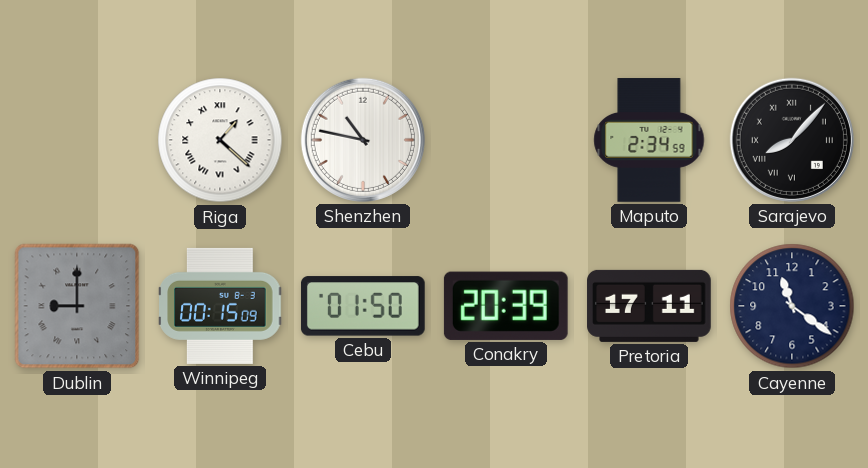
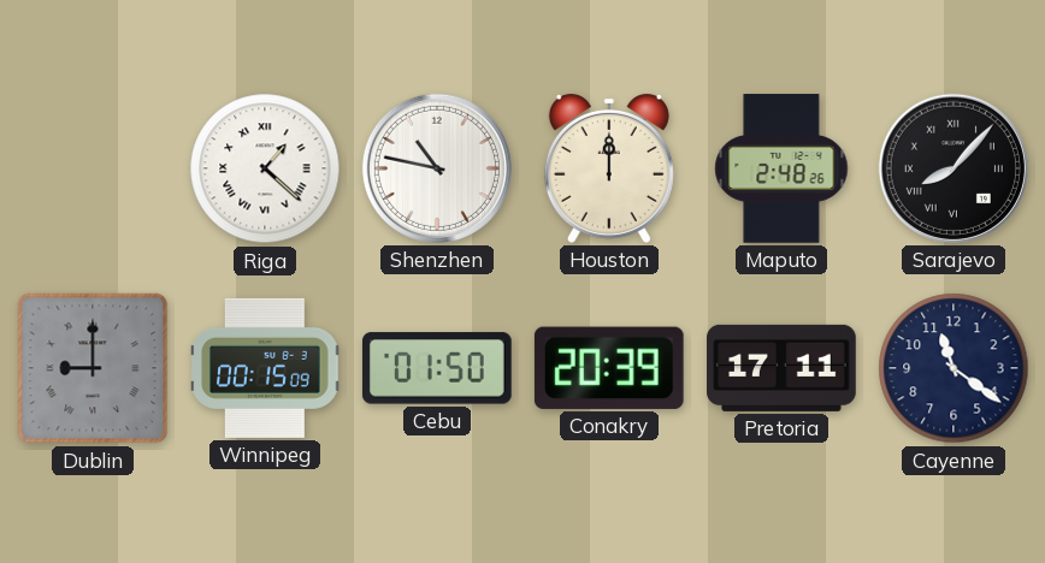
Houston: none -> 12:00 (609, 168)
Maputo: 2:34 -> 2:48 (781, 168)
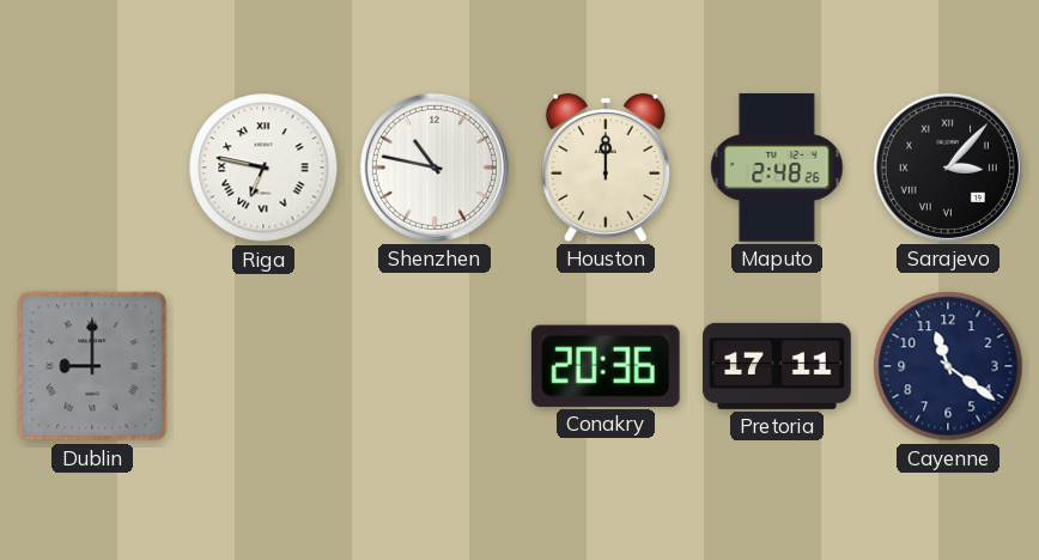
Riga: 1:22 -> 6:47 (263, 168)
Sarajevo: 8:07 -> 3:07 (948, 168)
Winnipeg: 00:15 -> none (265, 368)
Cebu: 01:50 -> none (437, 368)
Conakry: 20:39 -> 20:36 (606, 366)
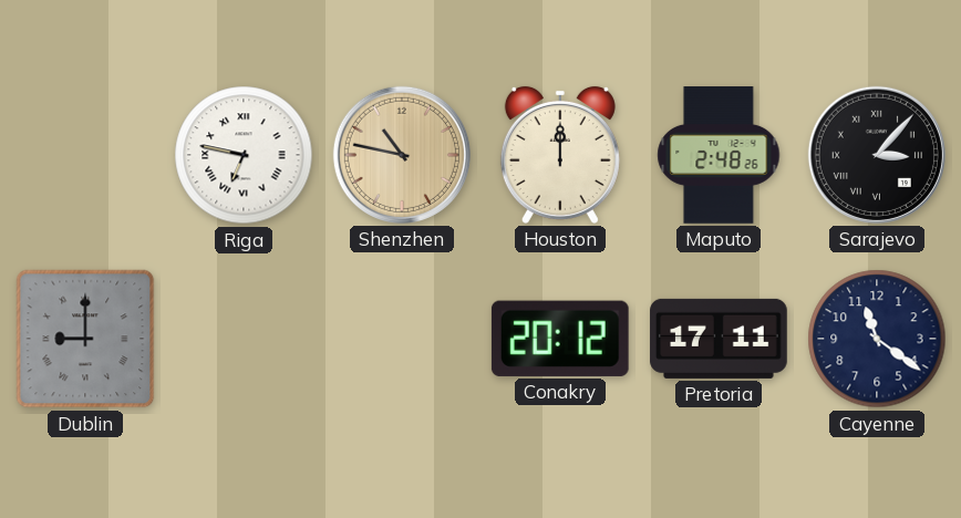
Shenzhen dial: white -> champagne (402, 155)
Conakry: 20:36 -> 20:12 (560, 339)
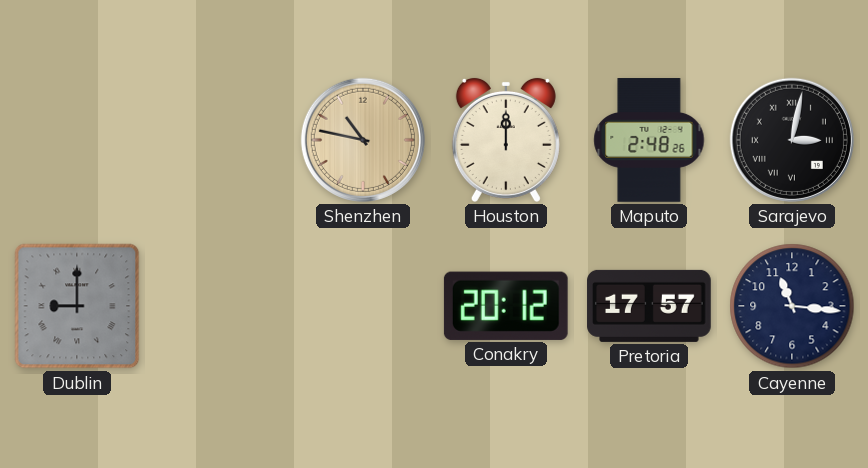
Riga: 6:47 -> none (244, 155)
Sarajevo: 3:07 -> 3:02 (792, 140)
Pretoria: 17:11 -> 17:57 (649, 306)
Cayenne: 11:21 -> 11:16 (792, 306)
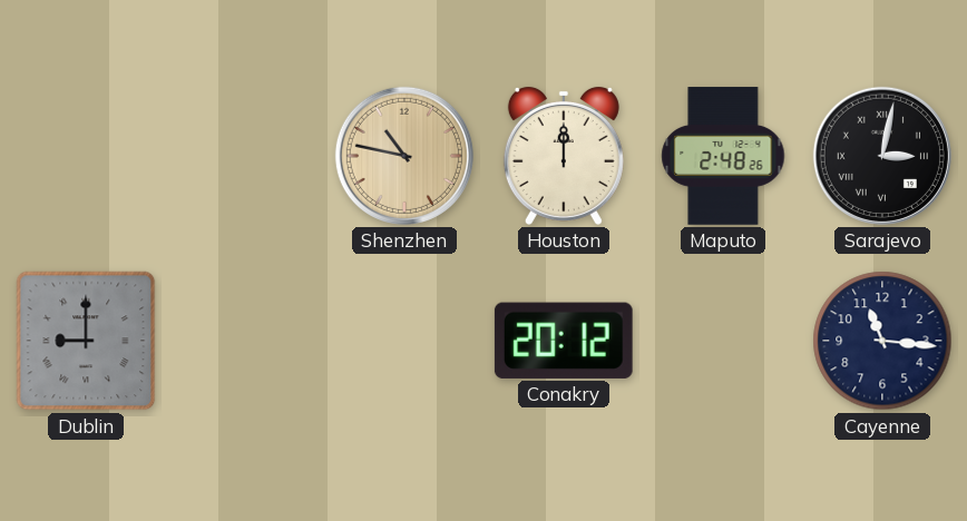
Pretoria: 17:57 -> none (649, 306)
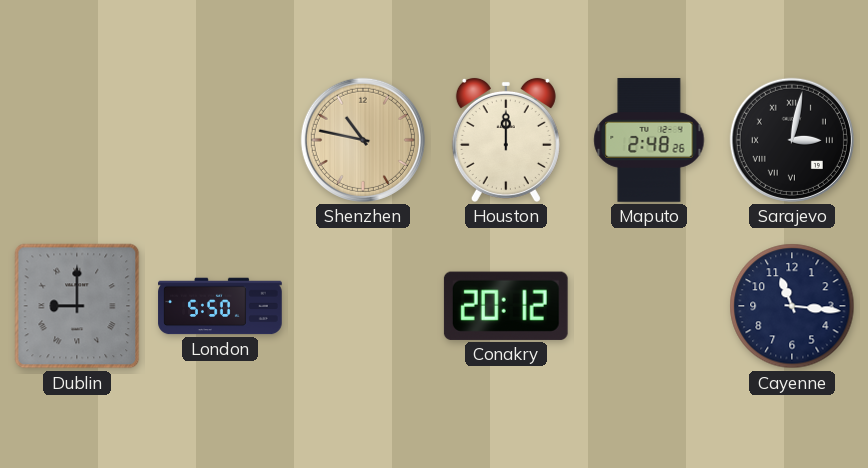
London: none -> 5:50 (220, 306)
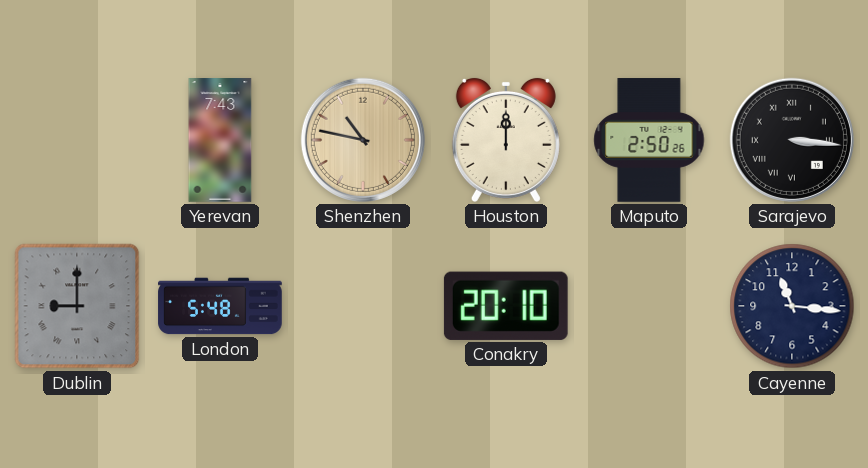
Yerevan: none -> 7:43 (220, 140)
Maputo: 2:48 -> 2:50 (649, 140)
Sarajevo: 3:02 -> 3:16 (792, 140)
London: 5:50 -> 5:48 (220, 306)
Conakry: 20:12 -> 20:10 (506, 306)
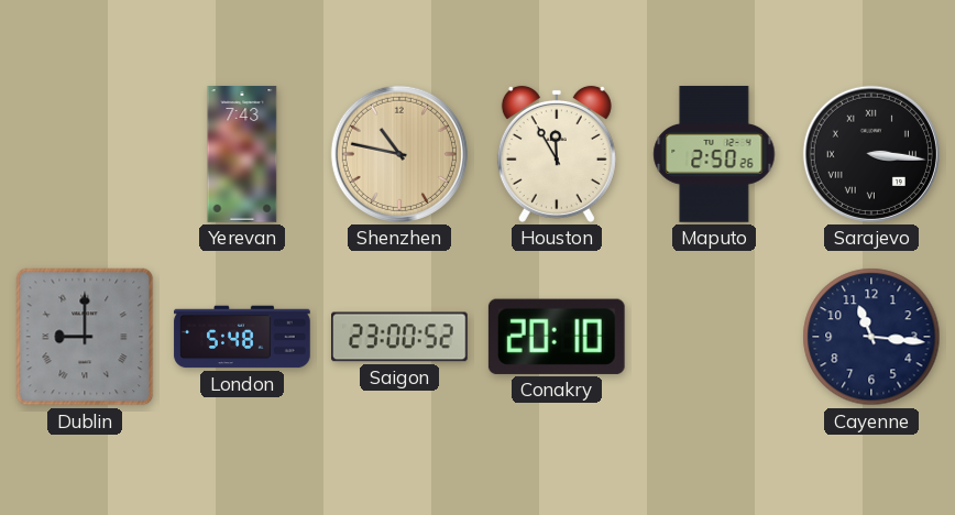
Houston: 12:00 -> 11:55 (557, 154)
Saigon: none -> 23:00 (400, 337)
